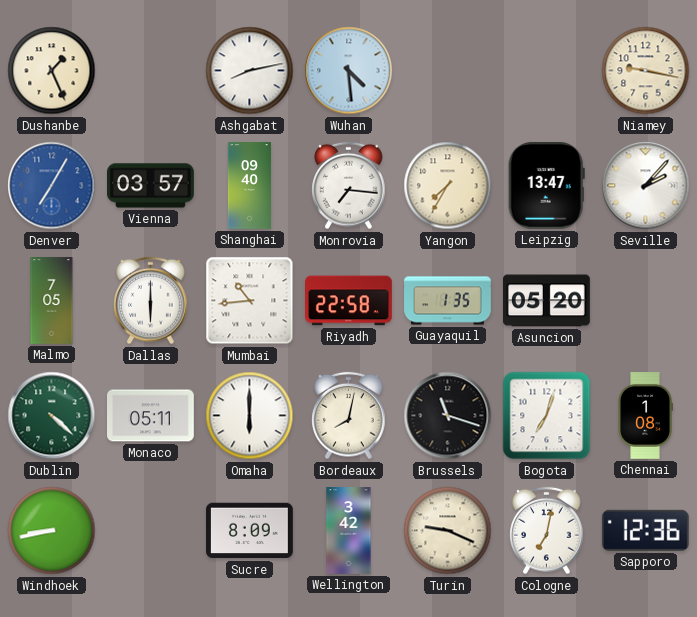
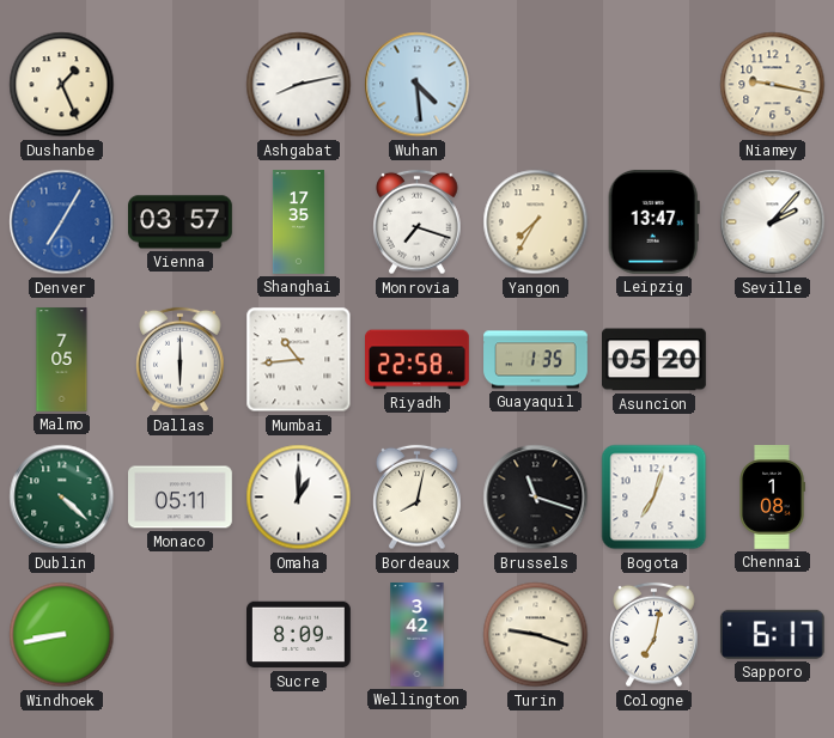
Shanghai: 09:40 -> 17:35 (298, 222)
Monrovia: 7:16 -> 7:18 (418, 222)
Omaha: 6:00 -> 1:00 (299, 498)
Turin: 9:19 -> 9:18 (536, 635)
Sapporo: 12:36 -> 6:17 (772, 634)
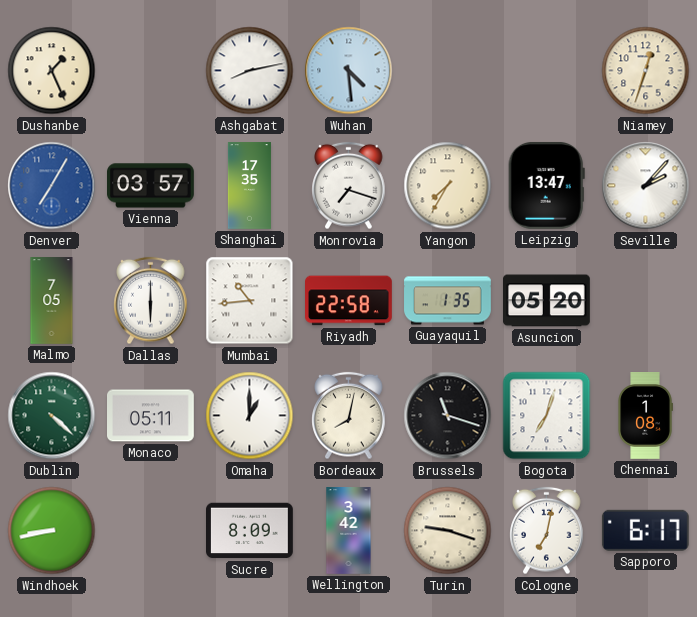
Niamey: 9:17 -> 12:33 (646, 71)
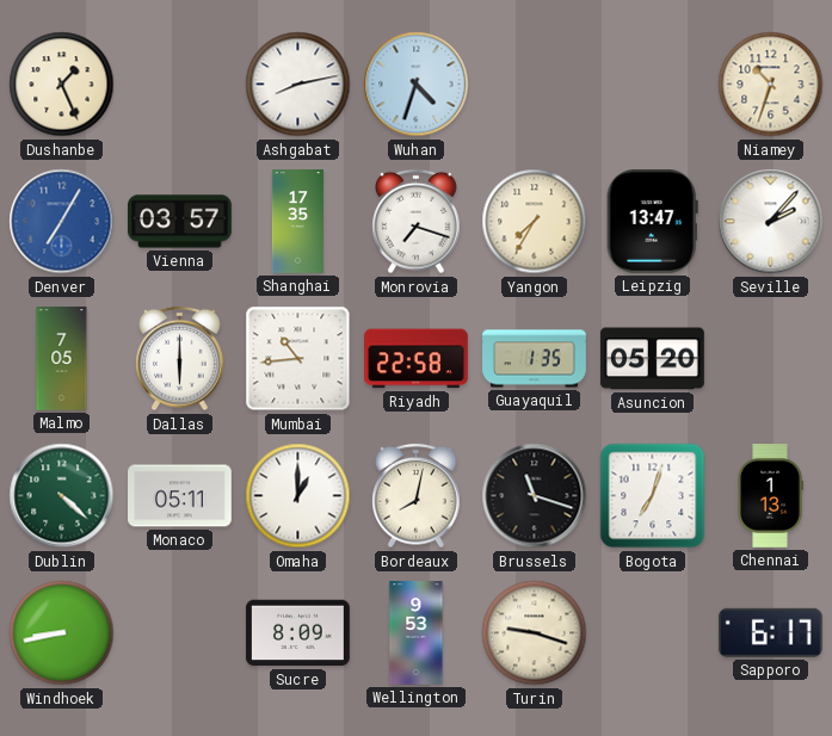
Wuhan: 4:29 -> 4:33 (417, 85)
Niamey: 12:33 -> 10:33 (771, 85)
Chennai: 1:08 -> 1:13 (770, 496)
Wellington: 3:42 -> 9:53 (417, 633)
Cologne: 7:02 -> none (547, 531)
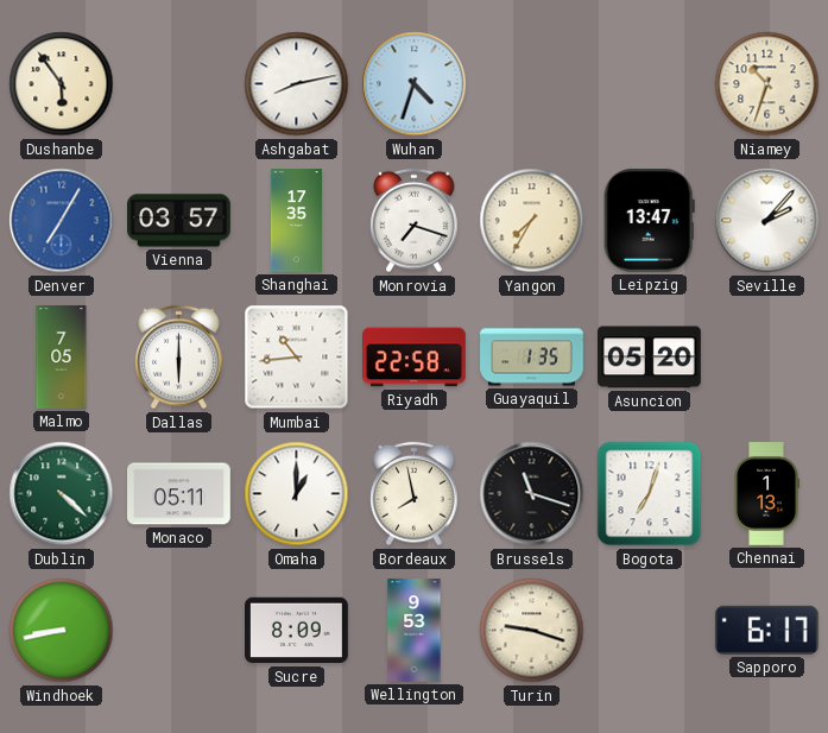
Dushanbe: 1:26 -> 5:54 (62, 84)
Bordeaux: 8:02 -> 7:58 (415, 494)
